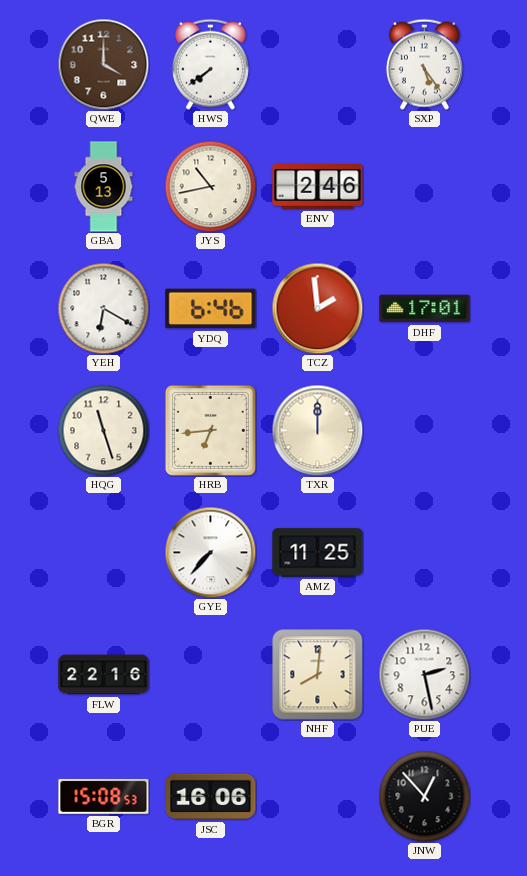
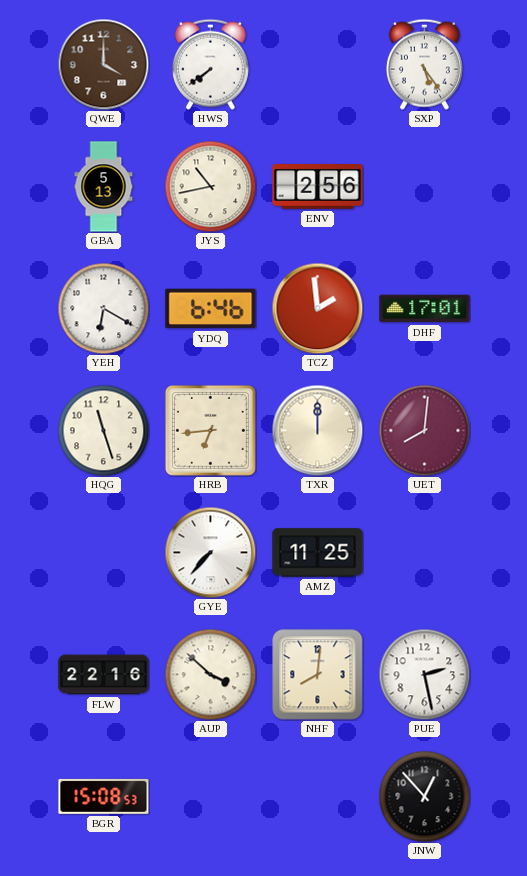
ENV: 2:46 -> 2:56 (318, 187)
UET: none -> 8:01 (424, 430)
AUP: none -> 3:52 (210, 674)
JSC: 16:06 -> none (211, 797)
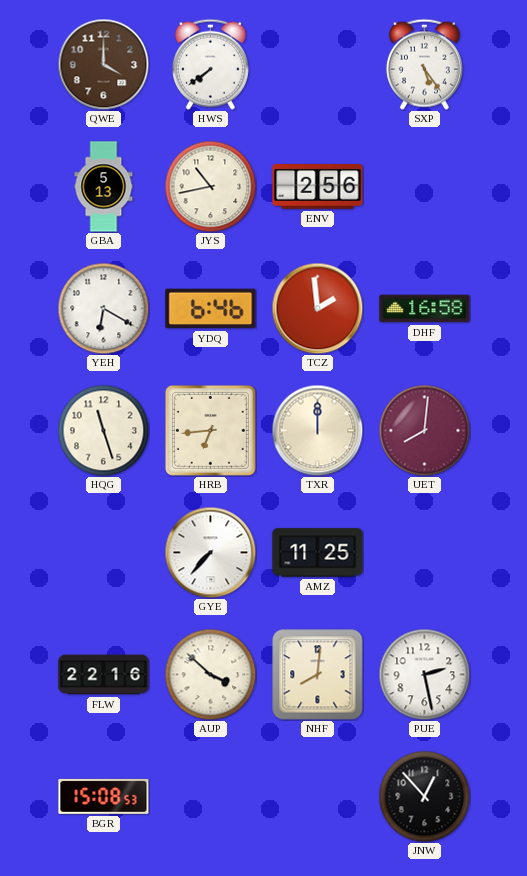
DHF: 17:01 -> 16:58 (425, 309)
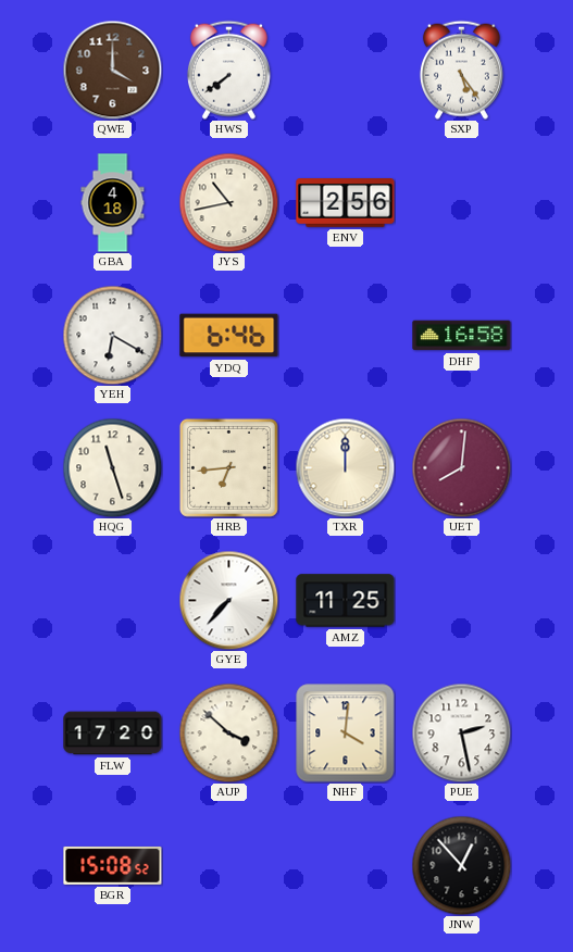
GBA: 5:13 -> 4:18 (113, 203)
TCZ: 1:59 -> none (317, 308)
FLW: 22:16 -> 17:20 (113, 734)
NHF: 8:01 -> 4:01 (346, 734)
BGR: 15:08:53 -> 15:08:52 (113, 865)
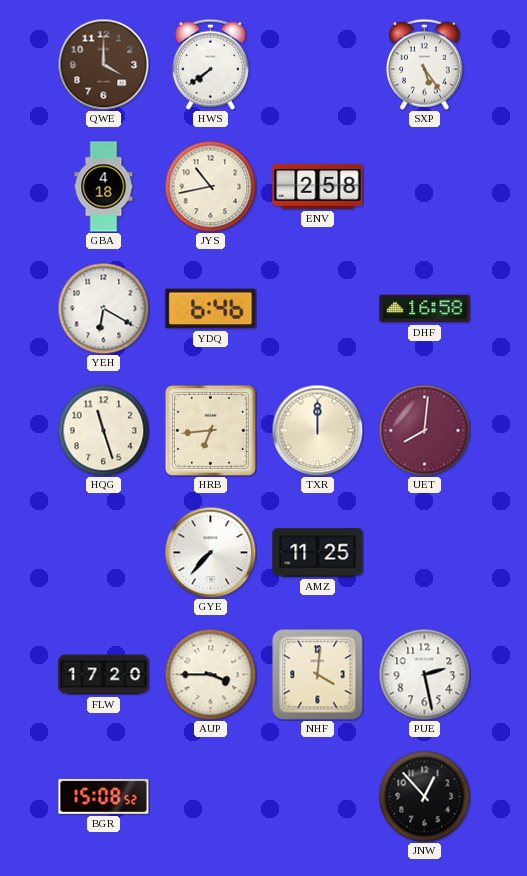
ENV: 2:56 -> 2:58 (318, 187)
AUP: 3:52 -> 3:45 (210, 674)
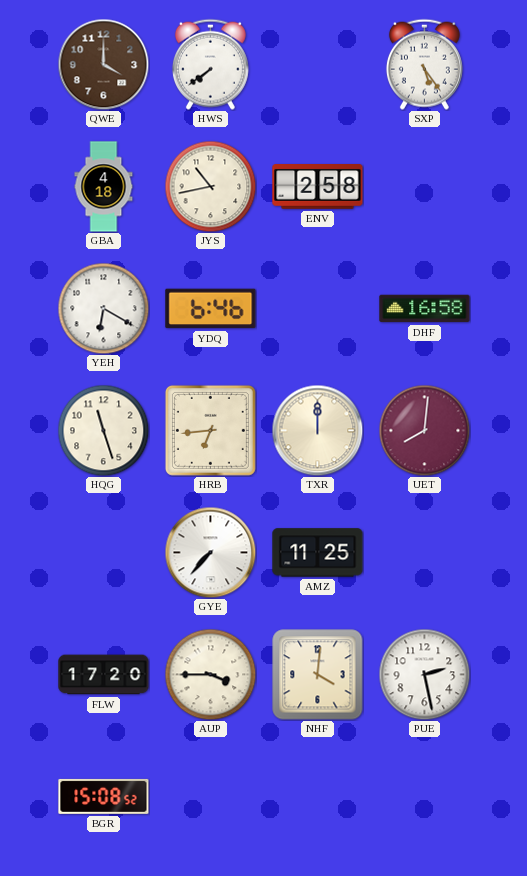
JNW: 12:53 -> none (424, 796)
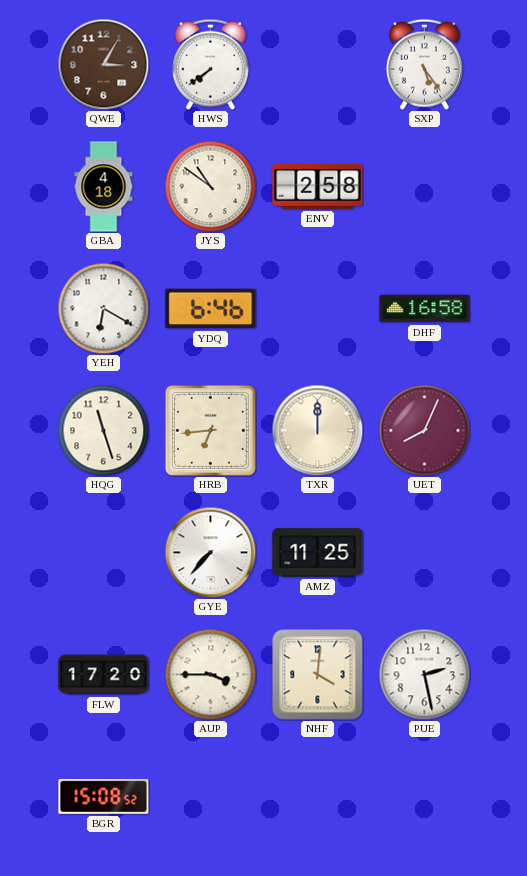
QWE: 4:00 -> 3:05 (103, 64)
JYS: 10:43 -> 10:51 (210, 186)
UET: 8:01 -> 8:04 (424, 430)
